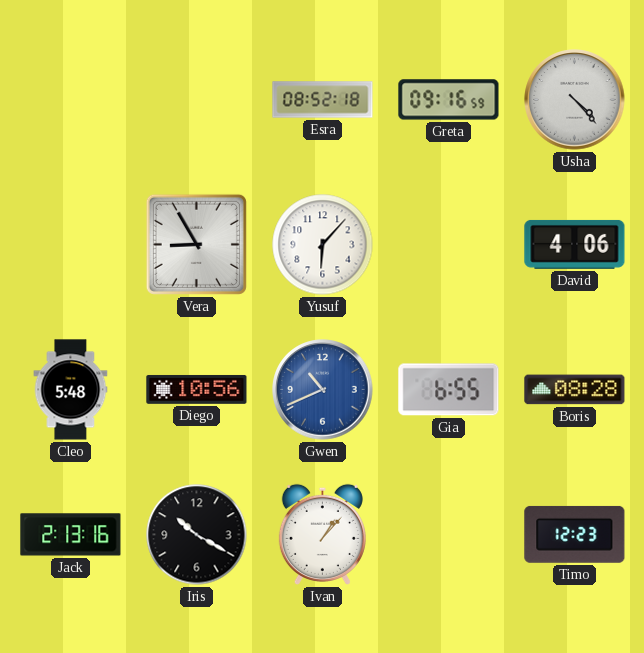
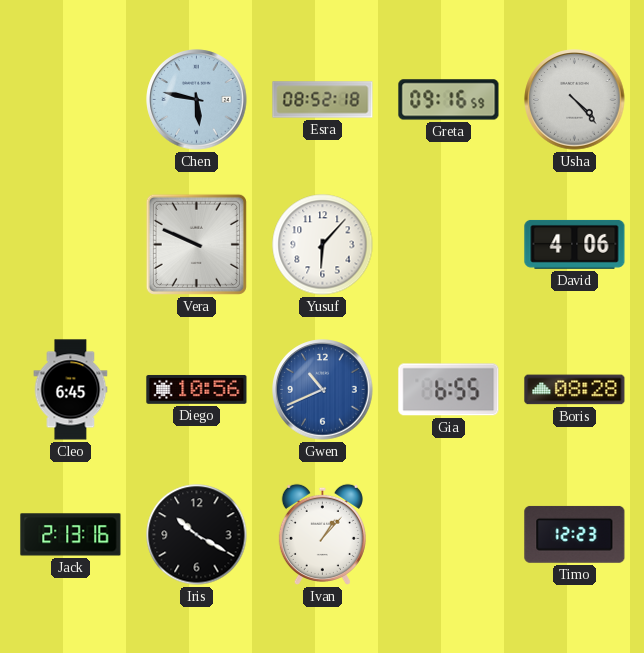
Chen: none -> 5:47 (197, 100)
Vera: 8:55 -> 9:49 (196, 244)
Cleo: 5:48 -> 6:45 (71, 390)
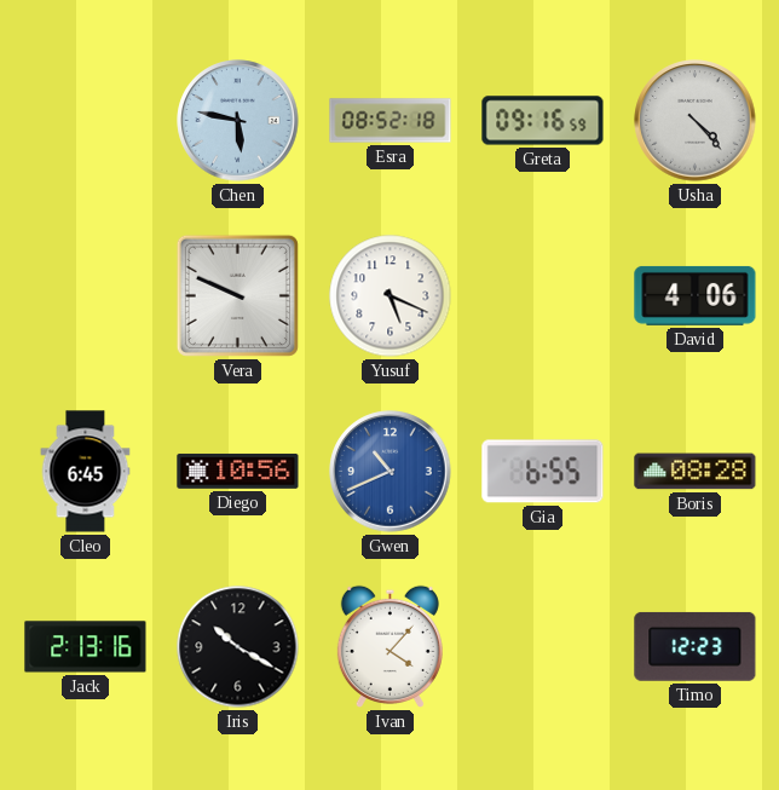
Yusuf: 6:07 -> 5:19 (391, 296)
Ivan: 1:07 -> 4:07 (389, 646)
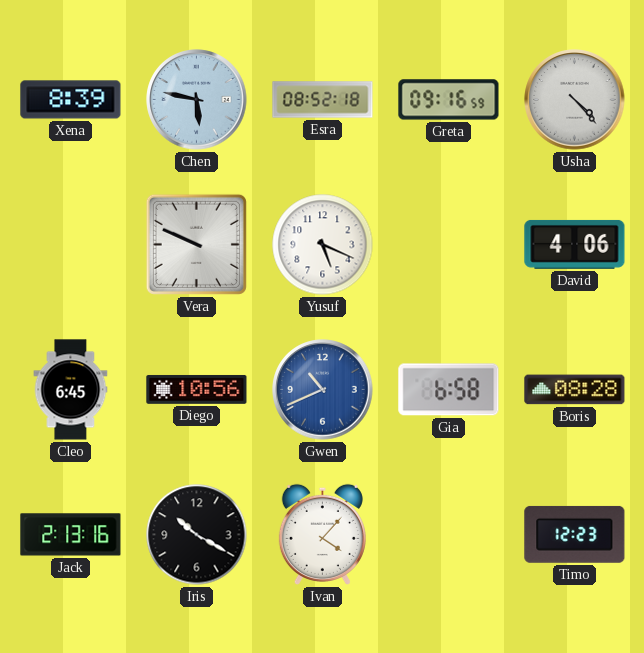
Xena: none -> 8:39 (71, 100)
Gia: 6:55 -> 6:58 (449, 390)
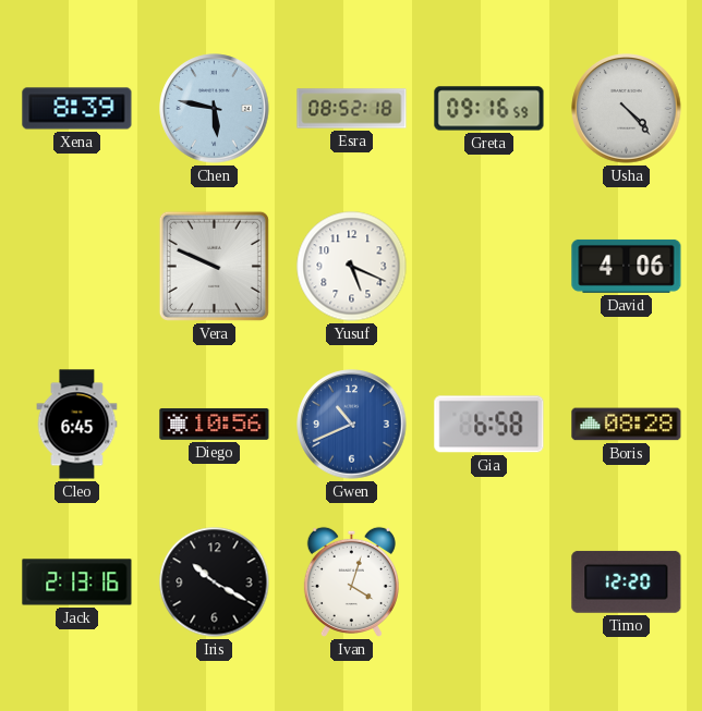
Ivan: 4:07 -> 4:03 (351, 581)
Timo: 12:23 -> 12:20 (627, 581)
